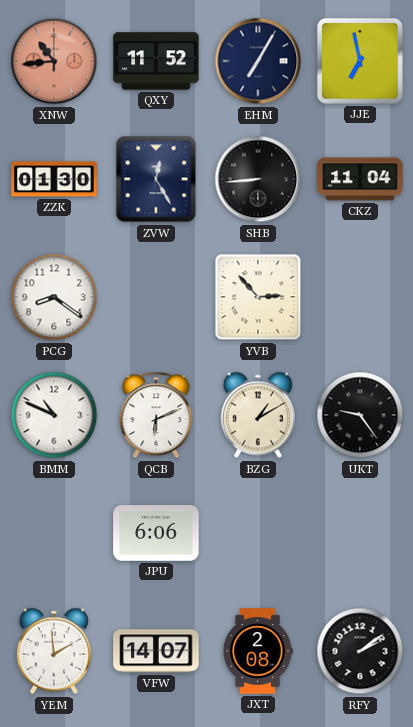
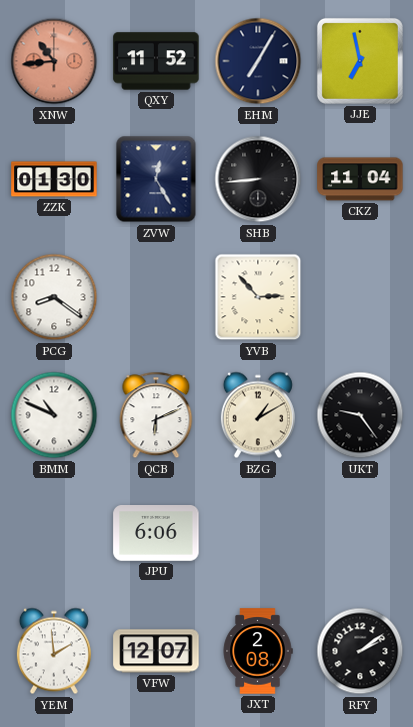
VFW: 14:07 -> 12:07 (156, 651)
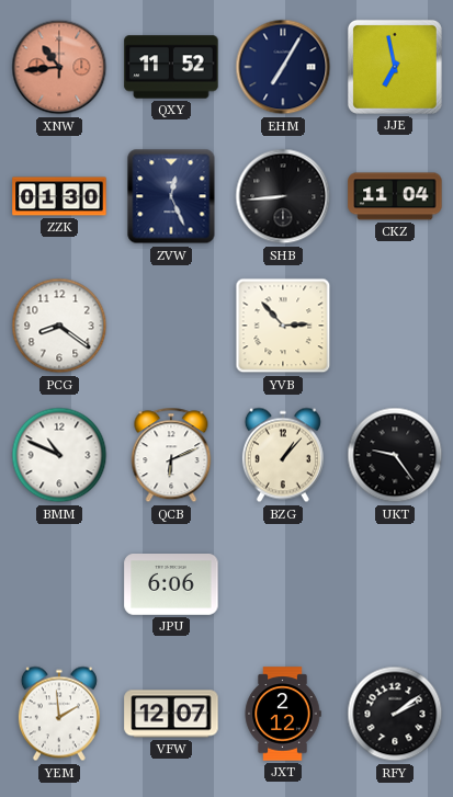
ZVW: 12:25 -> 12:26 (171, 196)
BZG: 1:10 -> 1:07 (283, 455)
JXT: 2:08 -> 2:12 (283, 714)
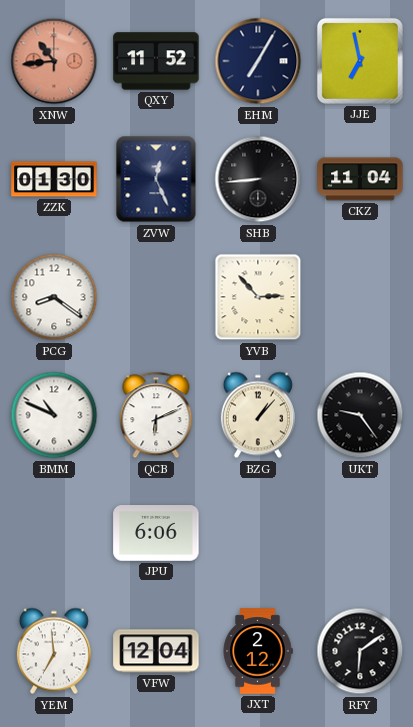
YEM: 1:59 -> 6:59 (54, 651)
VFW: 12:07 -> 12:04 (156, 651)
RFY: 2:09 -> 6:09 (360, 651)
